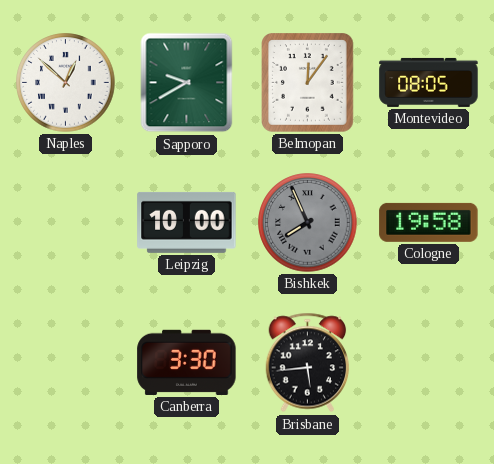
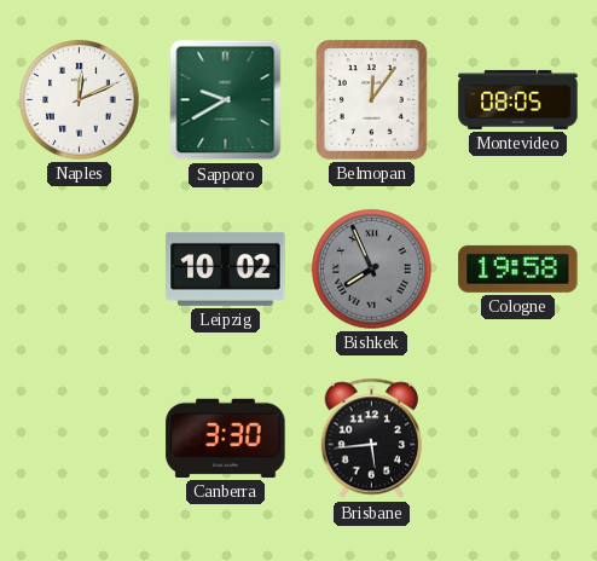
Naples: 12:52 -> 12:11 (80, 100)
Leipzig: 10:00 -> 10:02 (226, 268)
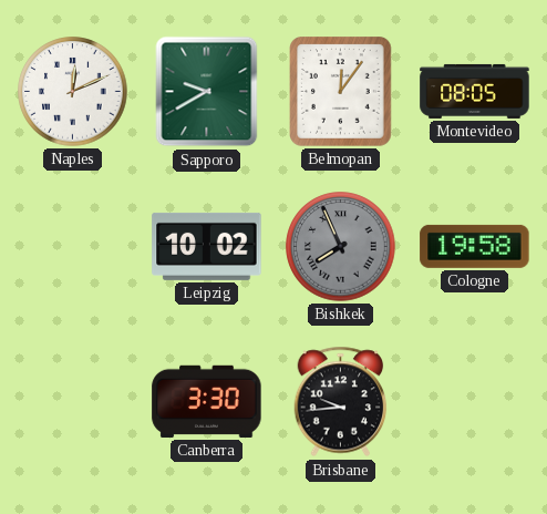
Brisbane: 5:44 -> 9:44 (341, 402)
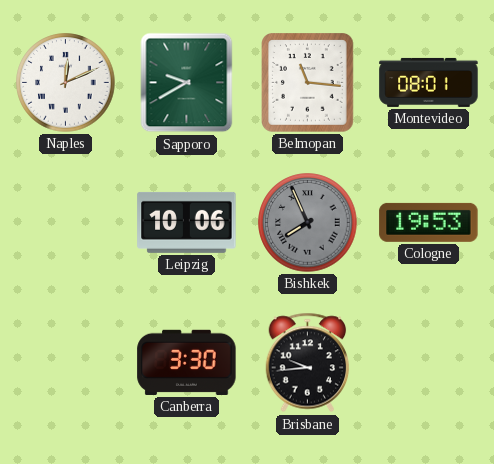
Belmopan: 12:06 -> 11:16 (308, 83)
Montevideo: 08:05 -> 08:01 (429, 82)
Leipzig: 10:02 -> 10:06 (187, 222)
Cologne: 19:58 -> 19:53 (429, 222)
